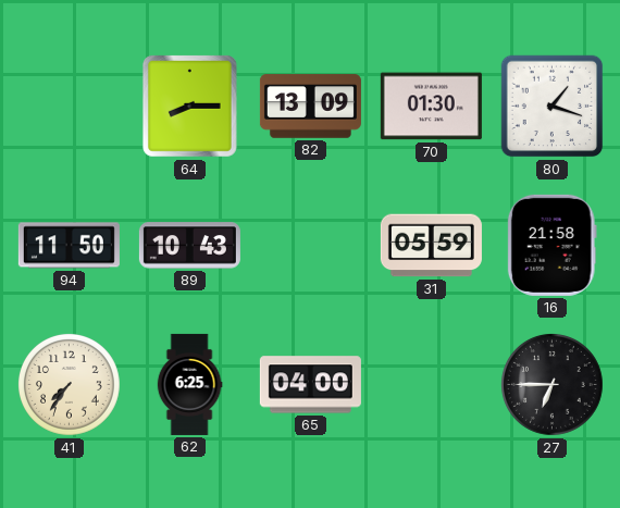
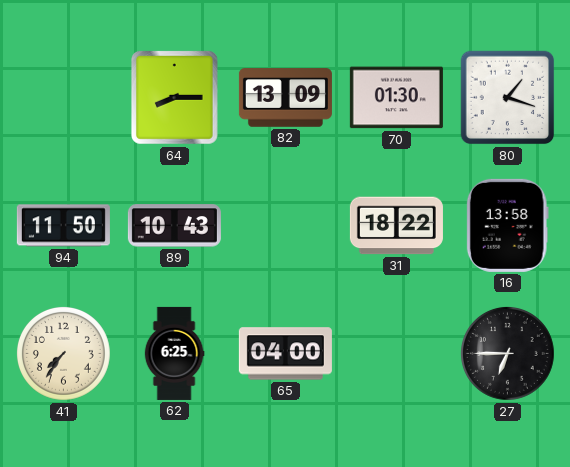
31: 05:59 -> 18:22 (396, 226)
16: 21:58 -> 13:58 (507, 225)
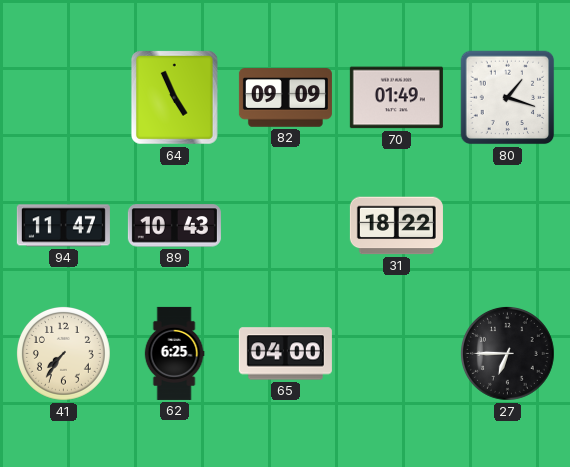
64: 8:15 -> 4:56 (174, 98)
82: 13:09 -> 09:09 (285, 98)
70: 01:30 -> 01:49 (396, 98)
94: 11:50 -> 11:47 (63, 226)
16: 13:58 -> none (507, 225)
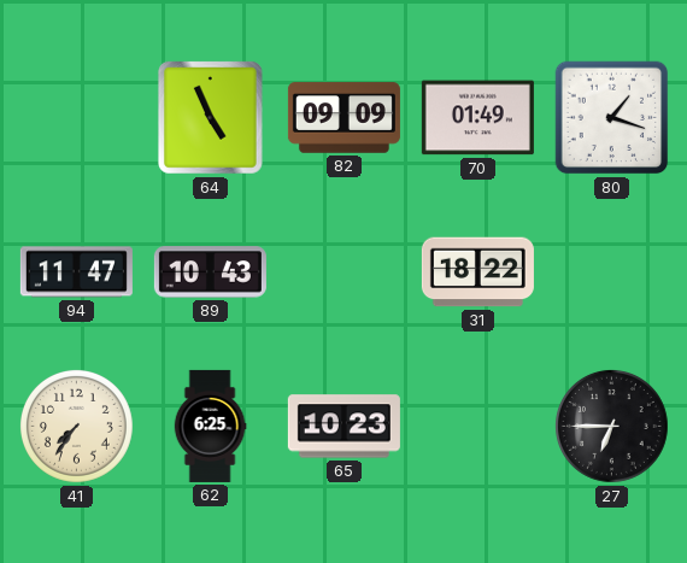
65: 04:00 -> 10:23 (343, 427)
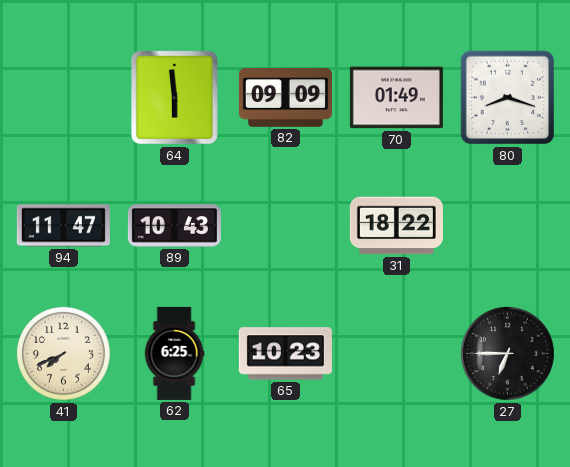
64: 4:56 -> 5:59 (174, 98)
80: 1:18 -> 8:18 (508, 98)
41: 7:36 -> 7:41 (64, 354)
